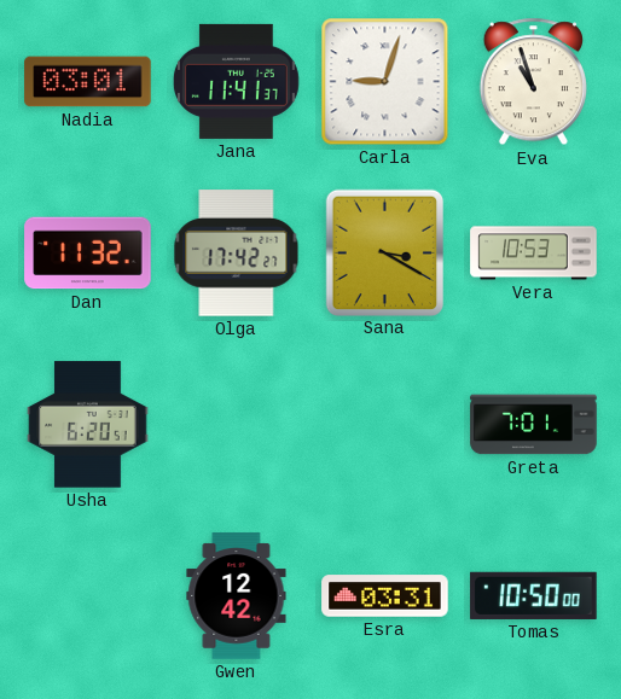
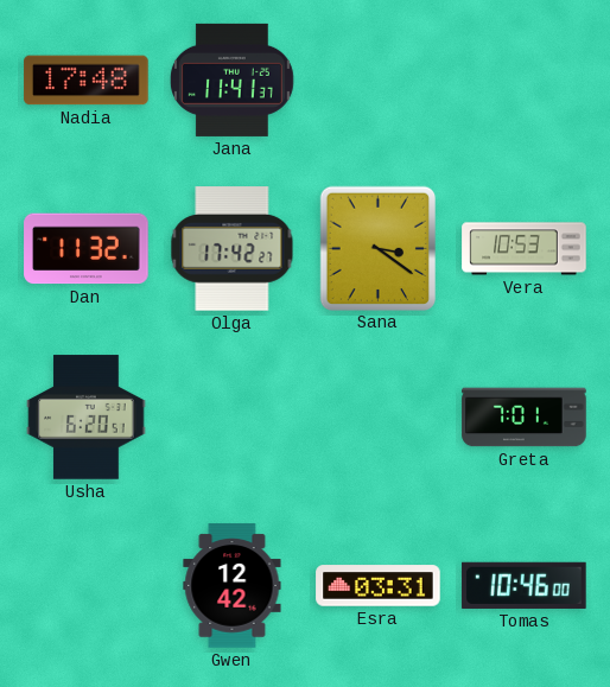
Nadia: 03:01 -> 17:48 (87, 81)
Carla: 9:03 -> none (385, 82)
Eva: 10:57 -> none (533, 82)
Sana: 3:20 -> 3:21 (377, 248)
Tomas: 10:50 -> 10:46 (525, 585)
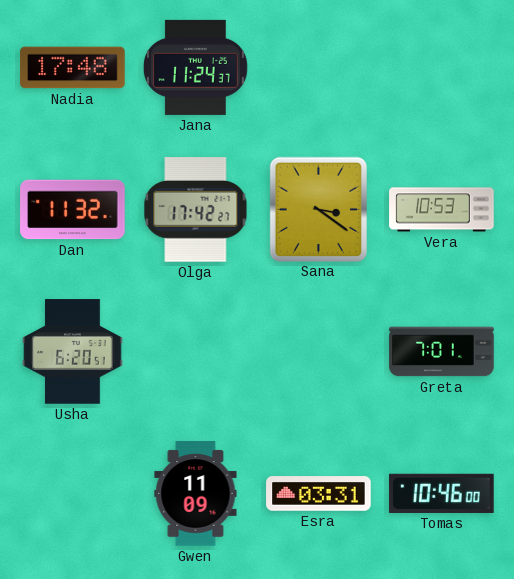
Jana: 11:41 -> 11:24 (195, 67)
Gwen: 12:42 -> 11:09 (196, 494)
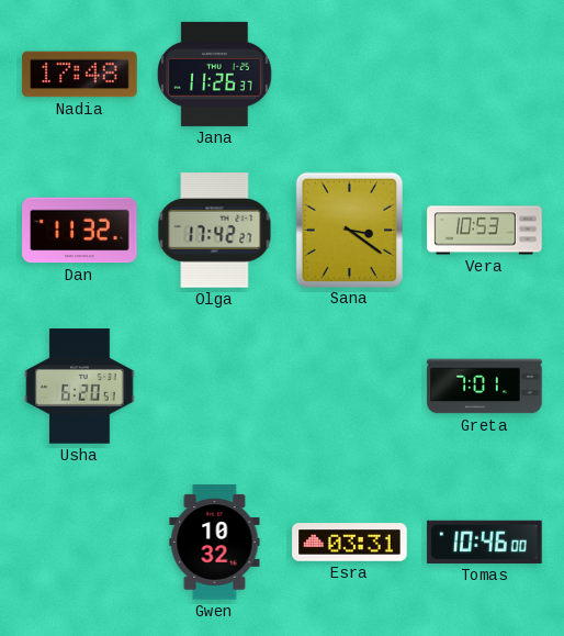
Jana: 11:24 -> 11:26 (214, 74)
Gwen: 11:09 -> 10:32 (215, 543)
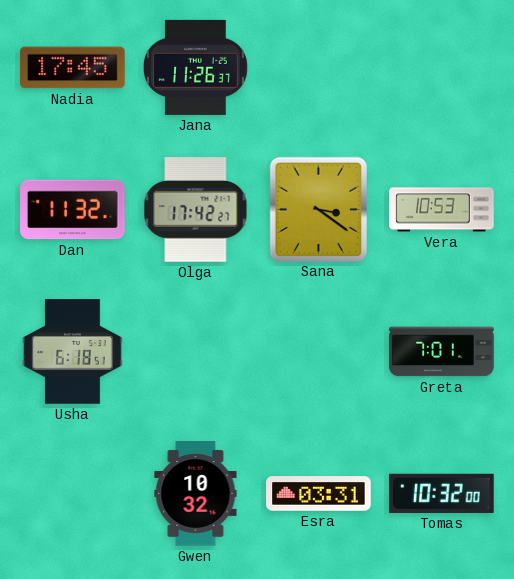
Nadia: 17:48 -> 17:45 (73, 68)
Usha: 6:20 -> 6:18 (73, 352)
Tomas: 10:46 -> 10:32 (442, 493)
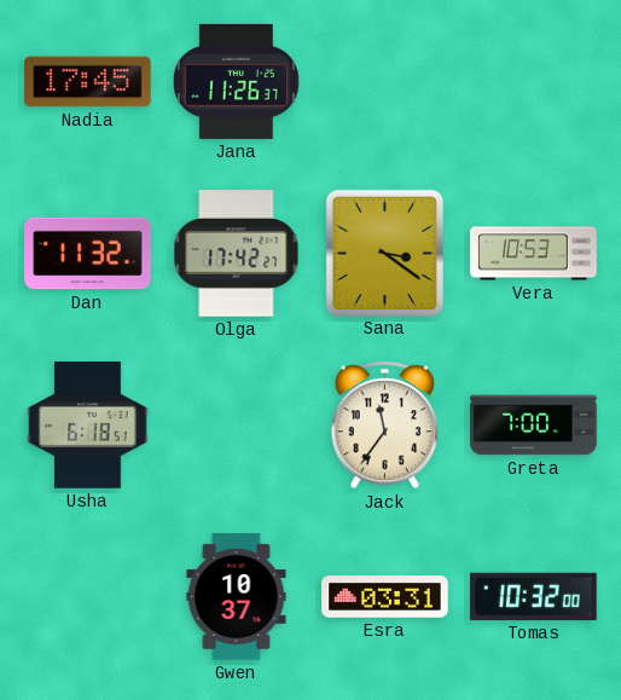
Jack: none -> 11:36 (384, 426)
Greta: 7:01 -> 7:00 (534, 426)
Gwen: 10:32 -> 10:37 (237, 597)
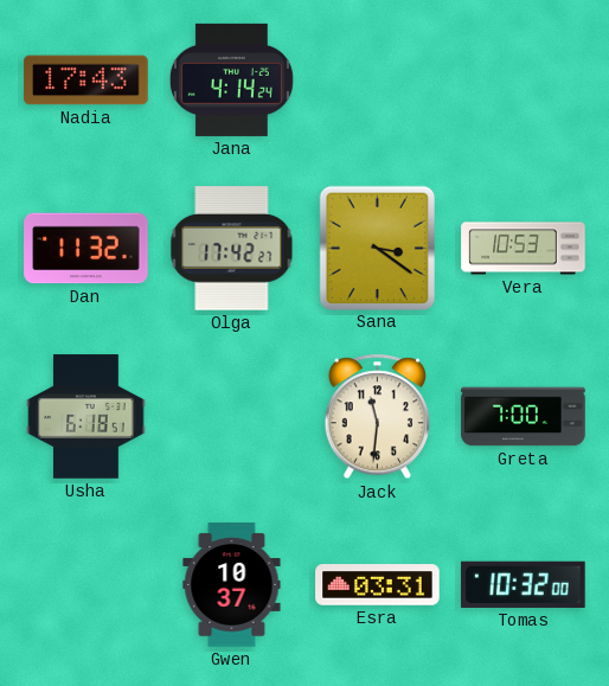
Nadia: 17:45 -> 17:43 (86, 81)
Jana: 11:26 -> 4:14 (231, 79)
Jack: 11:36 -> 11:31 (377, 417)
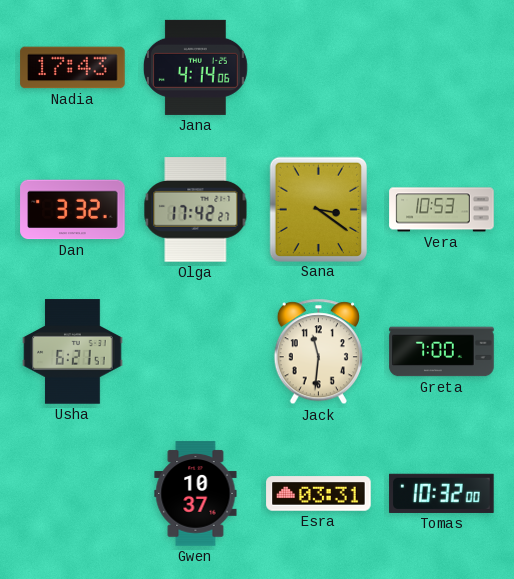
Jana: 4:14:24 -> 4:14:06 (195, 67)
Dan: 11:32 -> 3:32 (73, 210)
Usha: 6:18 -> 6:21 (73, 352)
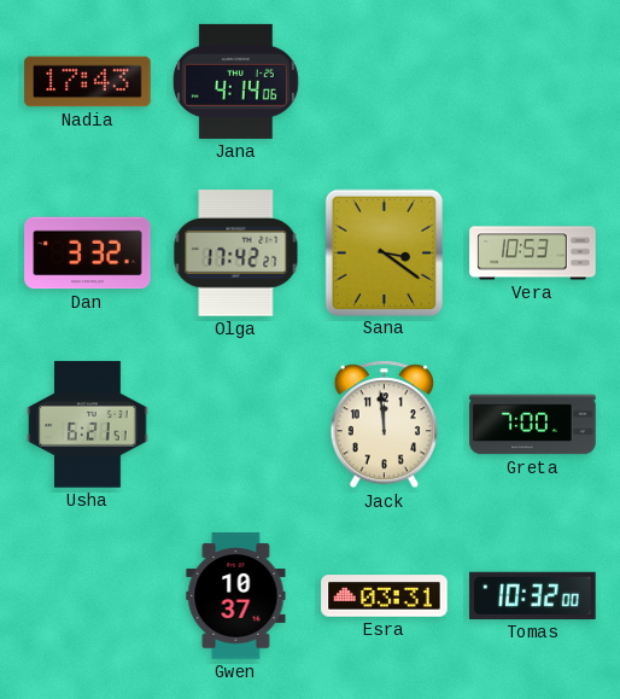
Jack: 11:31 -> 11:59 (384, 425)
